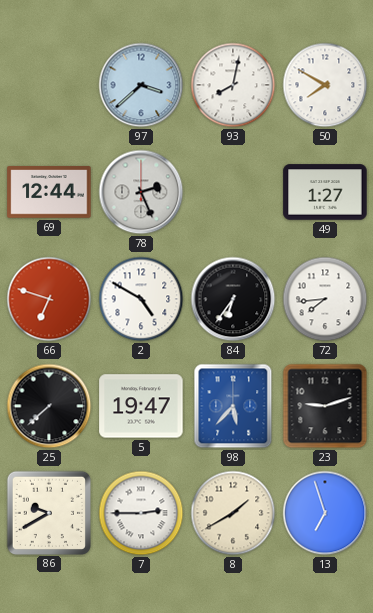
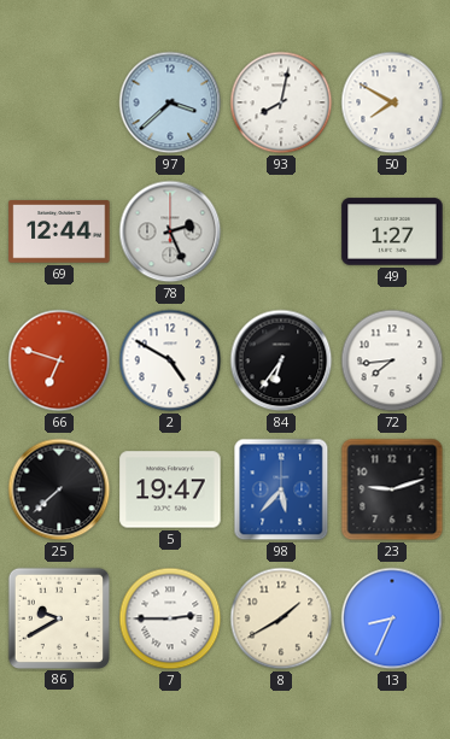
13: 6:57 -> 8:34 (392, 618)
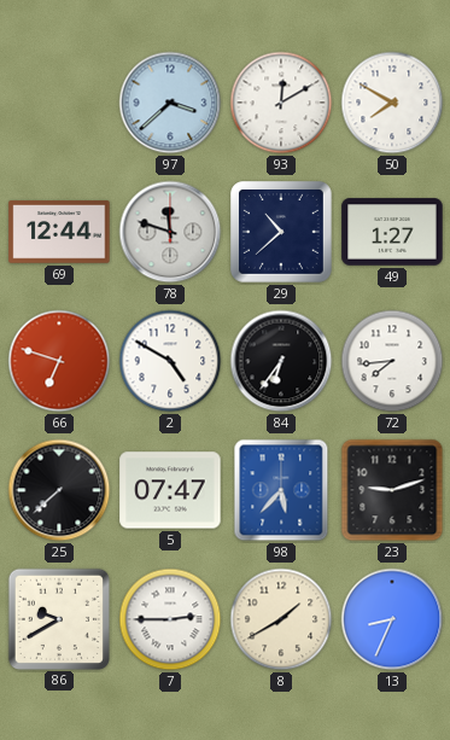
93: 8:02 -> 12:10 (281, 103)
78: 2:26 -> 11:48 (170, 232)
29: none -> 10:38 (282, 233)
5: 19:47 -> 07:47 (170, 490)
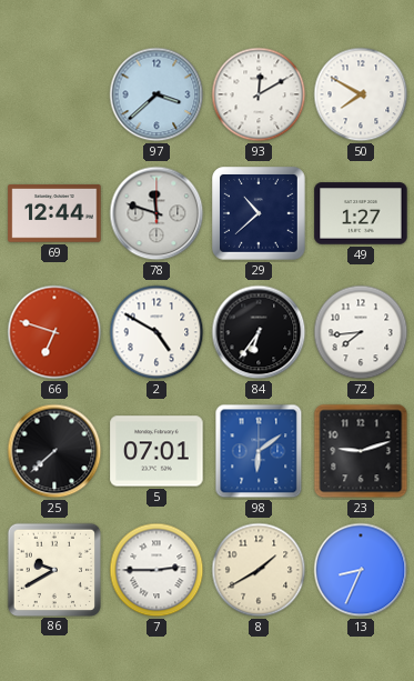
5: 07:47 -> 07:01 (156, 451)
98: 5:37 -> 6:09 (259, 451)
